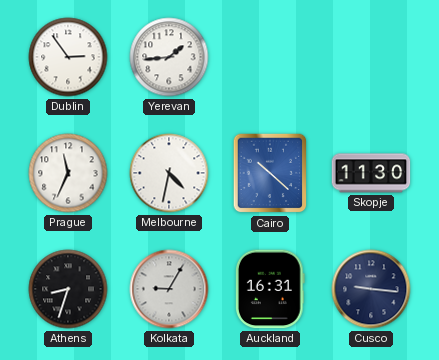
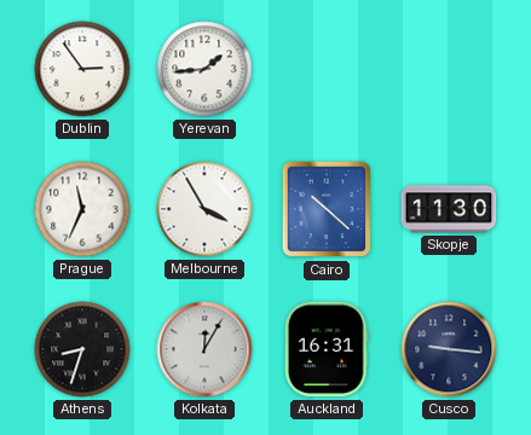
Melbourne: 4:32 -> 3:55 (204, 209)
Kolkata: 9:05 -> 12:05 (204, 349)
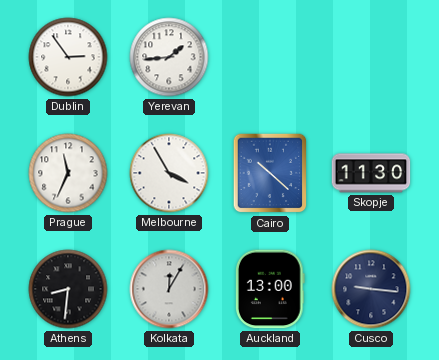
Athens: 8:33 -> 8:31 (68, 289)
Auckland: 16:31 -> 13:00 (270, 289)
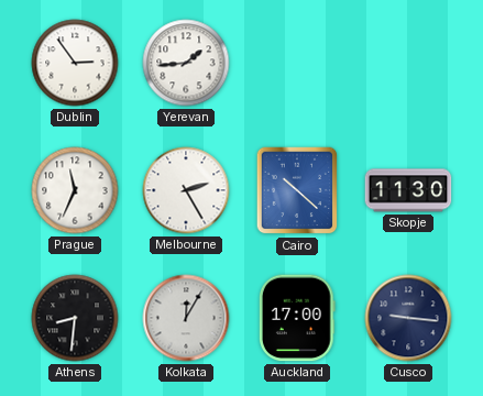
Melbourne: 3:55 -> 2:25 (186, 190)
Auckland: 13:00 -> 17:00 (297, 318)
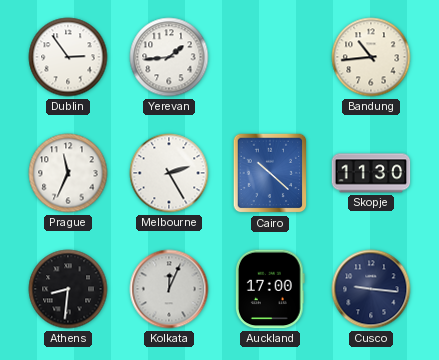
Bandung: none -> 10:44 (371, 57)
Kolkata: 12:05 -> 12:04 (169, 289)
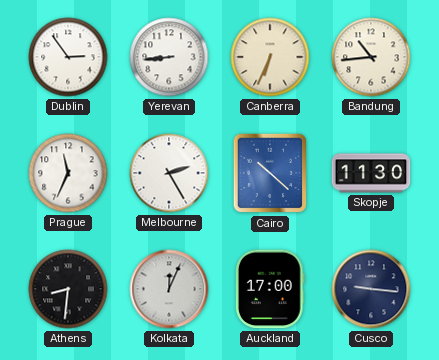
Yerevan: 1:44 -> 8:44 (169, 57)
Canberra: none -> 6:34 (270, 57)
